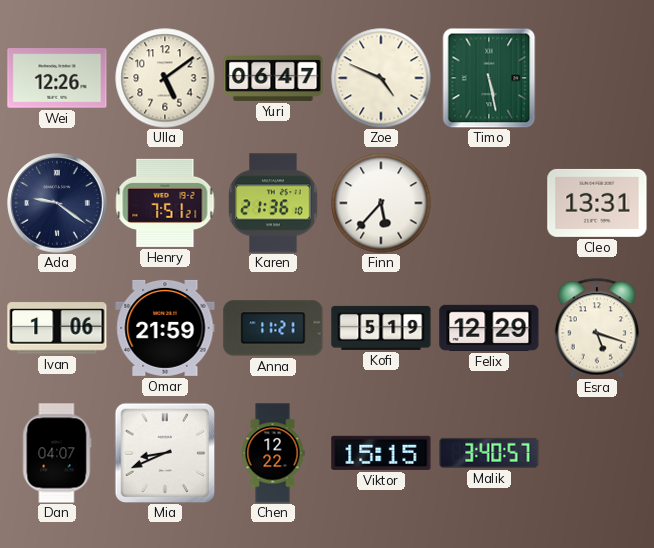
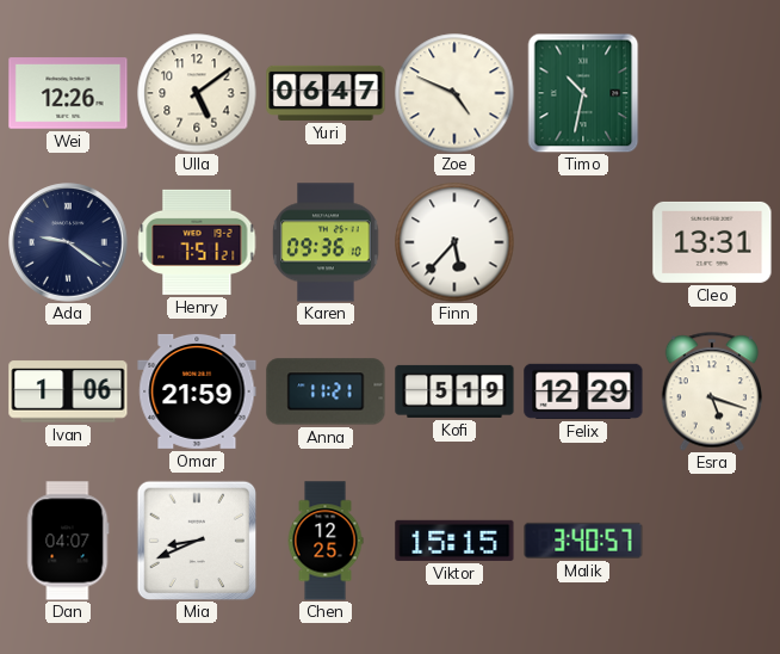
Timo: 5:28 -> 10:32 (583, 93)
Karen: 21:36 -> 09:36 (326, 242)
Chen: 12:22 -> 12:25 (326, 541)
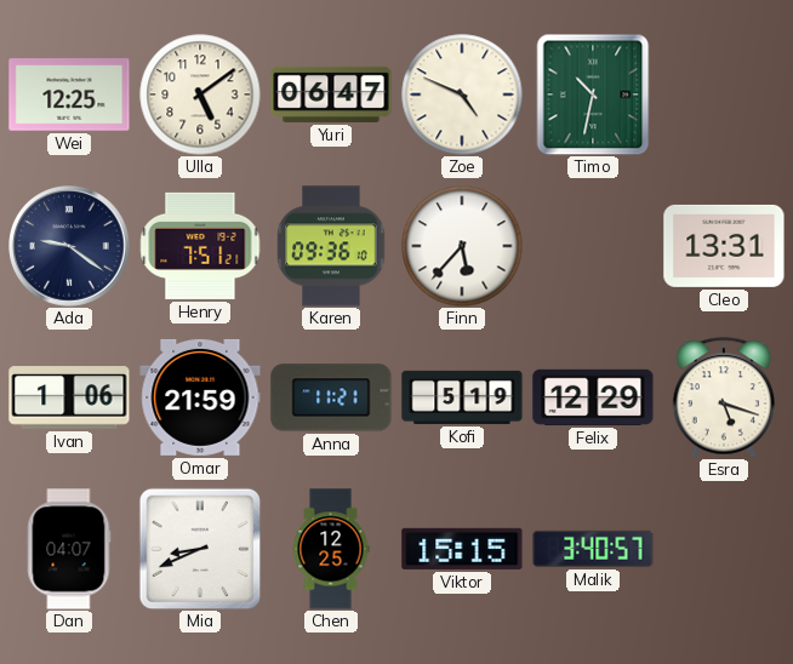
Wei: 12:26 -> 12:25 (69, 95)
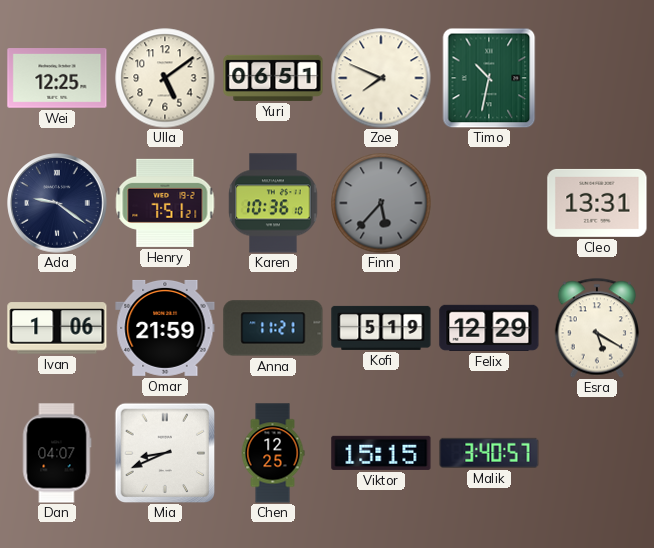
Yuri: 06:47 -> 06:51 (273, 78)
Zoe: 4:49 -> 7:49 (381, 78)
Karen: 09:36 -> 10:36 (273, 203)
Finn dial: white -> grey (381, 203)
Esra: 5:18 -> 5:20 (597, 328)
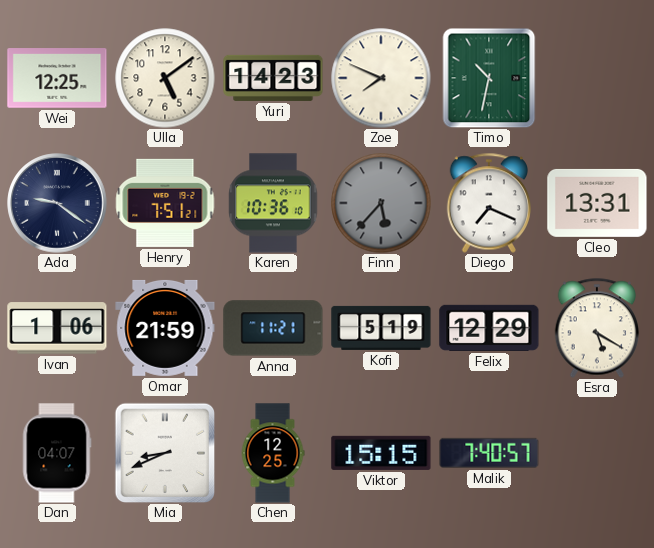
Yuri: 06:51 -> 14:23 (273, 78)
Diego: none -> 7:19 (489, 203)
Malik: 3:40 -> 7:40 (489, 453)
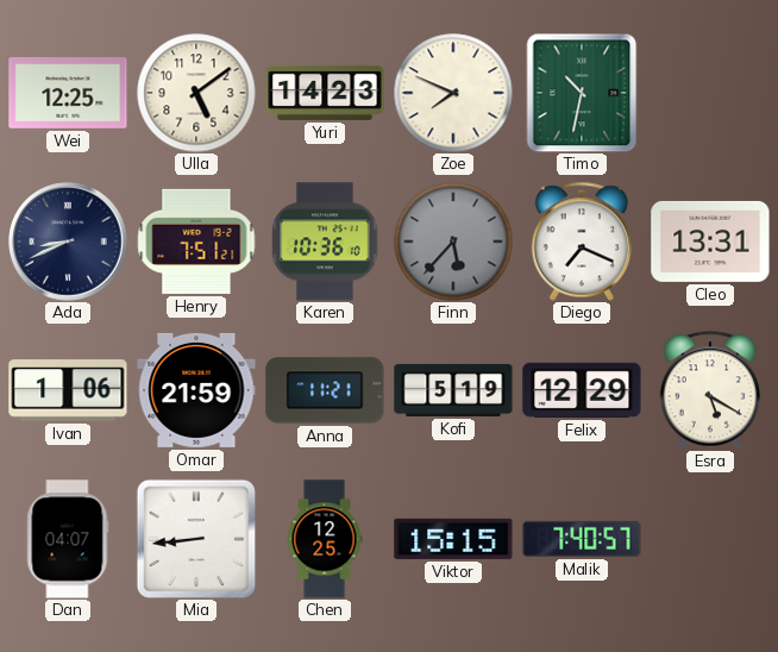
Ada: 9:21 -> 8:41 (68, 242)
Mia: 8:41 -> 8:44 (196, 539)
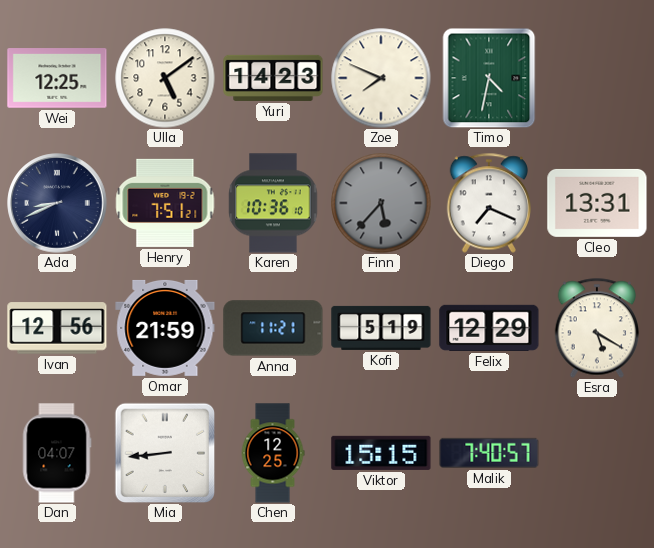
Timo: 10:32 -> 4:32 (489, 78)
Ivan: 1:06 -> 12:56 (57, 328)
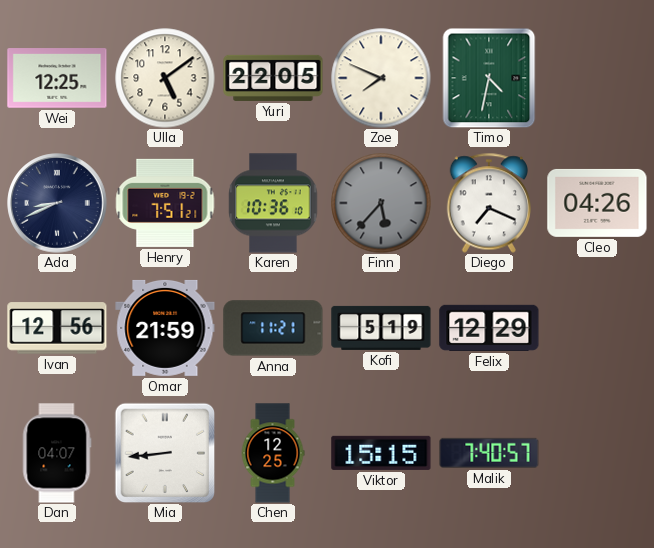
Yuri: 14:23 -> 22:05 (273, 78)
Cleo: 13:31 -> 04:26 (597, 203)
Esra: 5:20 -> none (597, 328)
